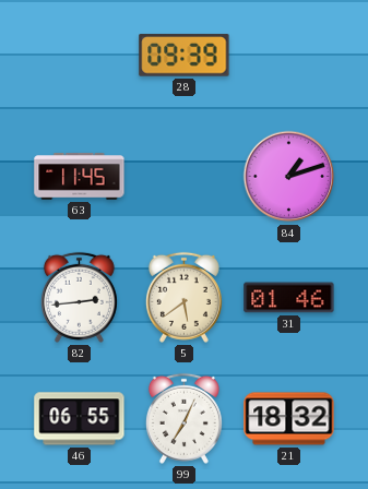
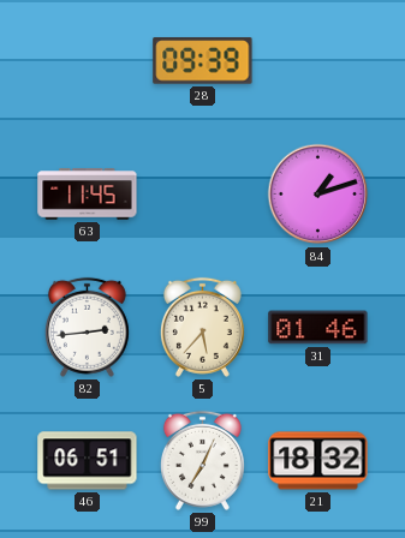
5: 5:39 -> 5:37 (202, 327)
46: 06:55 -> 06:51 (88, 461)
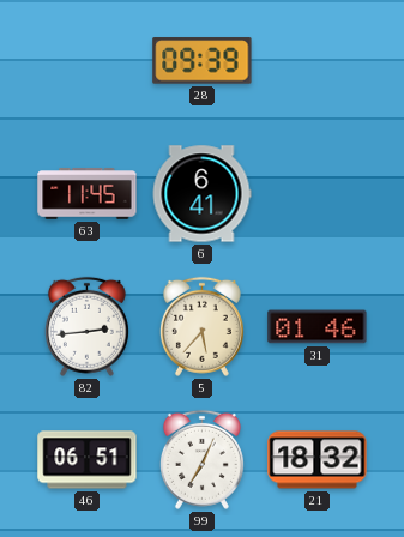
6: none -> 6:41 (201, 194)
84: 1:12 -> none (318, 195)
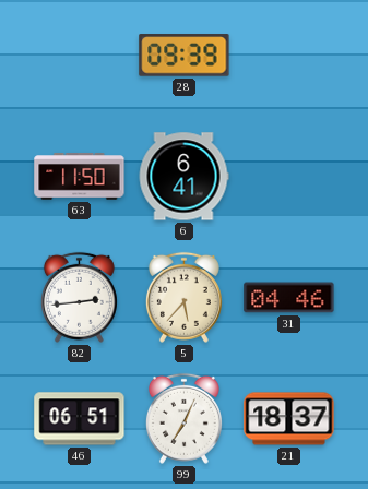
63: 11:45 -> 11:50 (80, 177)
31: 01:46 -> 04:46 (289, 298)
21: 18:32 -> 18:37 (289, 419)
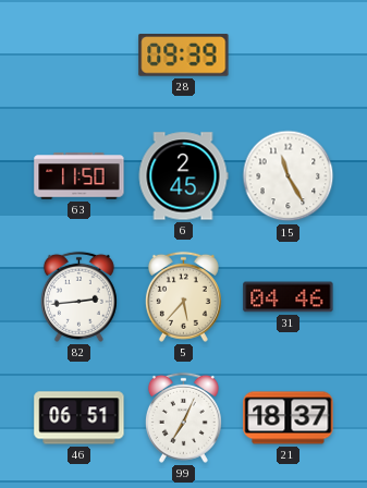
6: 6:41 -> 2:45 (183, 176)
15: none -> 11:25 (289, 176)
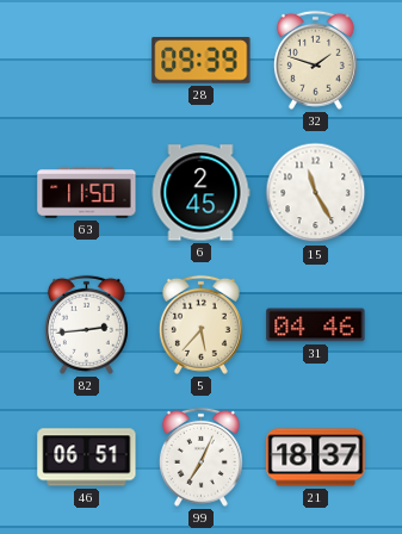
32: none -> 1:48 (315, 60)
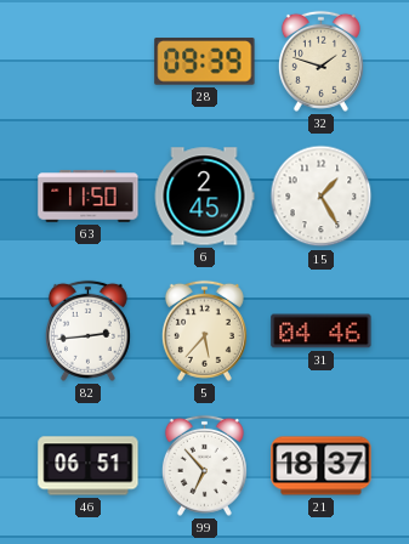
15: 11:25 -> 1:25 (322, 197)
99: 7:04 -> 6:53 (204, 465)
